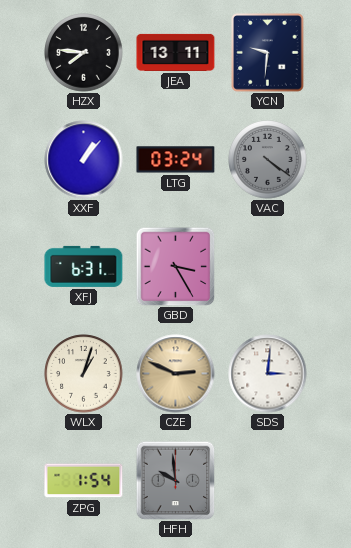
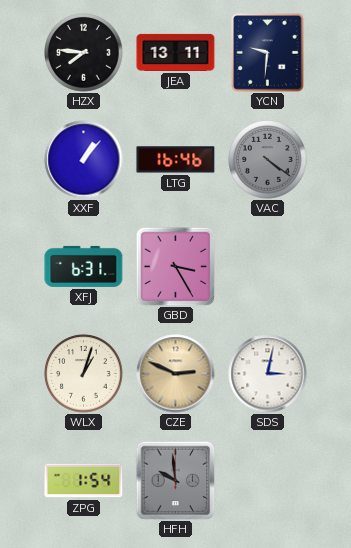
LTG: 03:24 -> 16:46 (176, 160)
SDS: 3:01 -> 3:02 (268, 374)
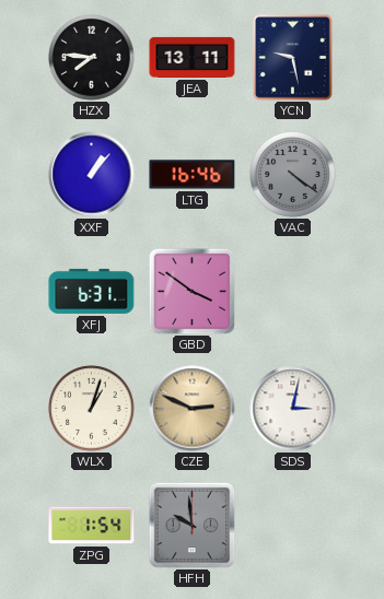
YCN: 9:31 -> 9:28 (293, 58)
GBD: 3:25 -> 3:51 (191, 291)
